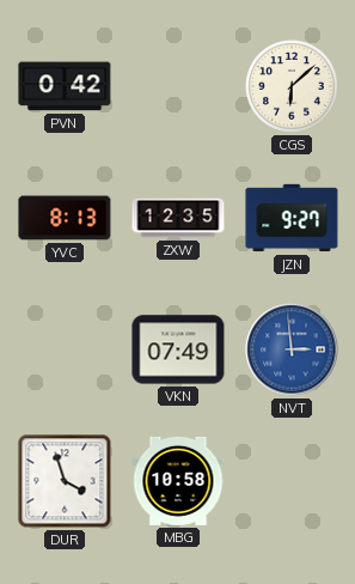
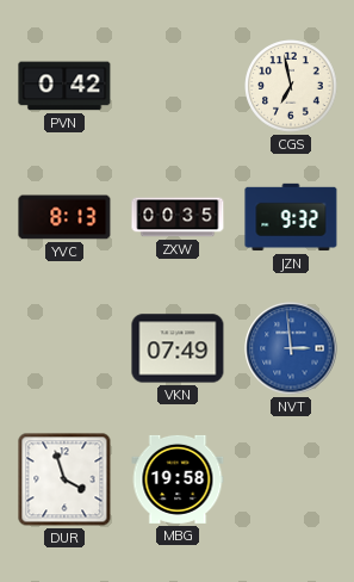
CGS: 6:08 -> 6:58 (291, 86)
ZXW: 12:35 -> 00:35 (178, 217)
JZN: 9:27 -> 9:32 (291, 217)
MBG: 10:58 -> 19:58 (178, 479)
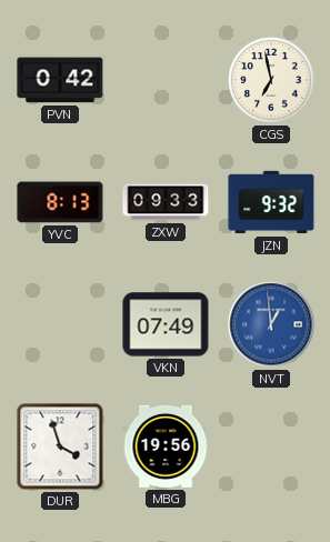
ZXW: 00:35 -> 09:33 (166, 202)
NVT: 2:59 -> 12:59 (271, 324)
MBG: 19:58 -> 19:56 (166, 446)
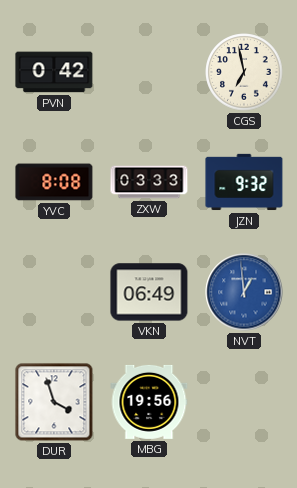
YVC: 8:13 -> 8:08 (54, 182)
ZXW: 09:33 -> 03:33 (149, 182)
VKN: 07:49 -> 06:49 (149, 292)
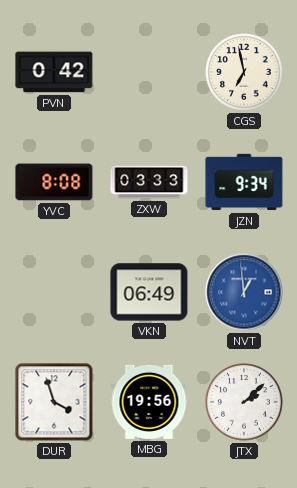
JZN: 9:32 -> 9:34 (244, 182)
JTX: none -> 2:08 (244, 402)
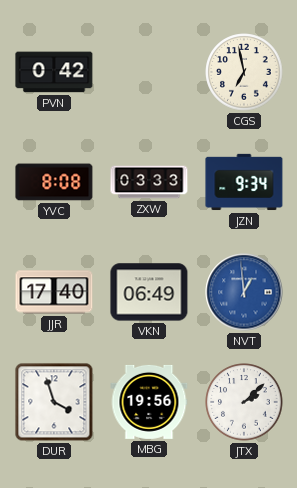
JJR: none -> 17:40 (54, 292)
